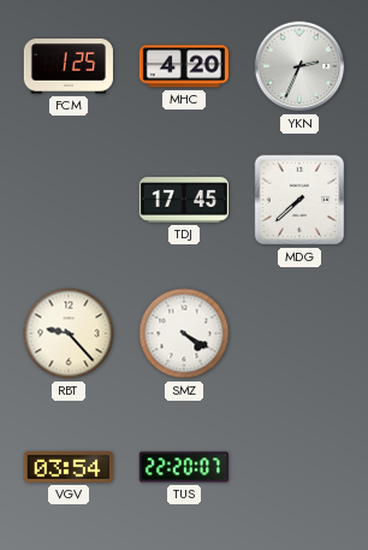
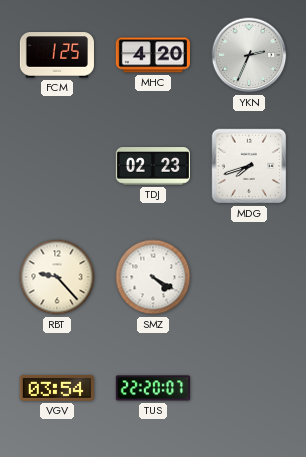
TDJ: 17:45 -> 02:23 (152, 166)
MDG: 7:38 -> 7:42 (249, 166)
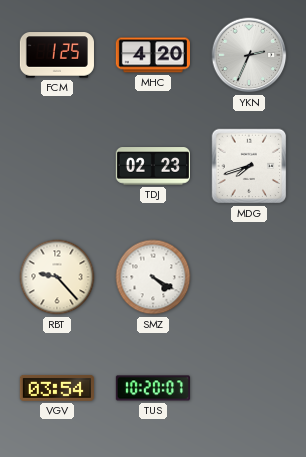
TUS: 22:20 -> 10:20 (153, 388)
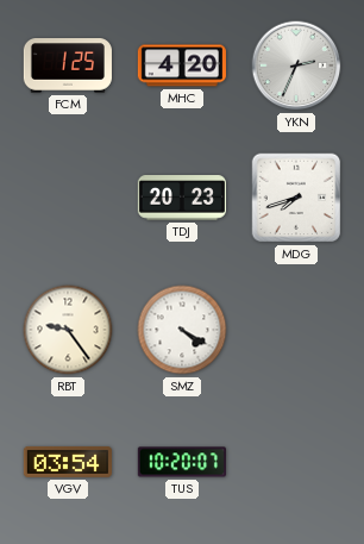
TDJ: 02:23 -> 20:23 (181, 198)
RBT: 9:23 -> 9:24 (68, 330)
